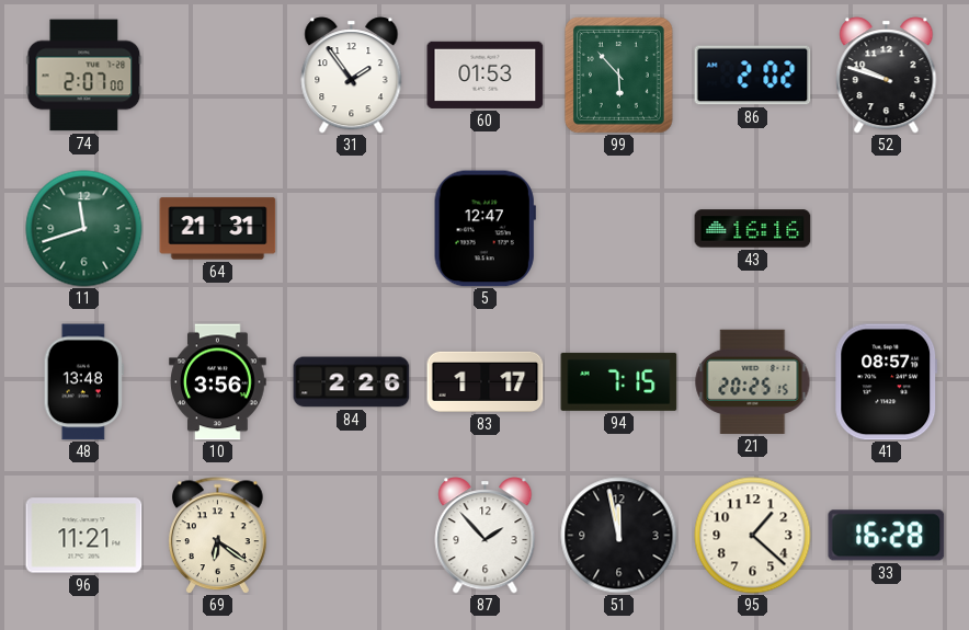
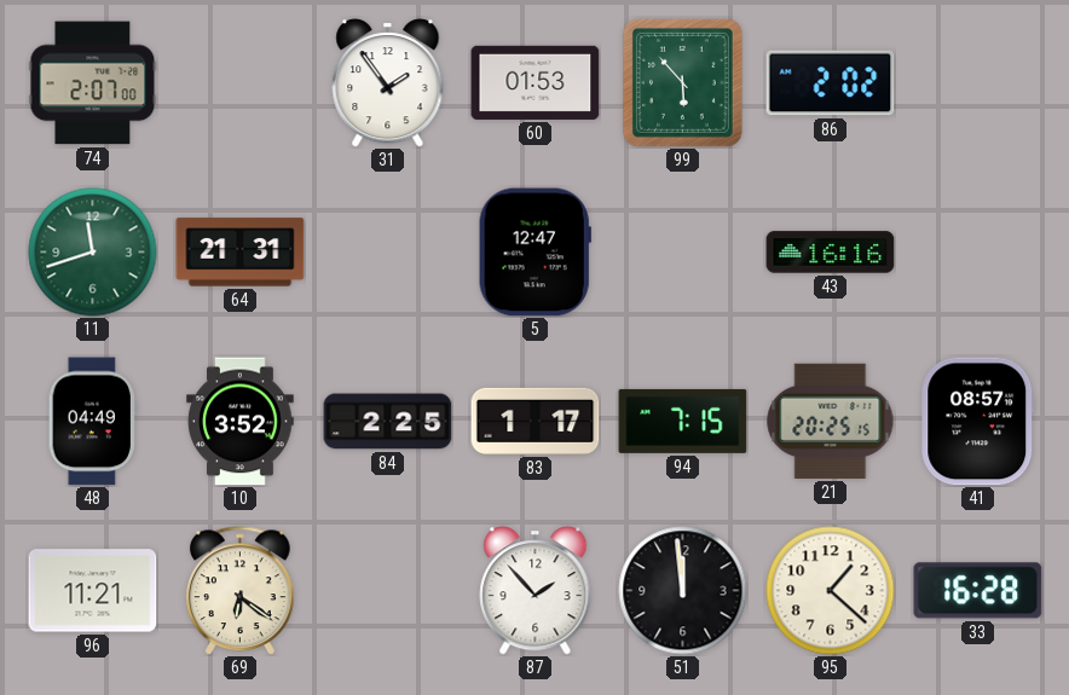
52: 9:48 -> none (887, 76)
48: 13:48 -> 04:49 (92, 422)
10: 3:56 -> 3:52 (241, 422)
84: 2:26 -> 2:25 (388, 422)
51: 11:58 -> 11:59 (683, 591)
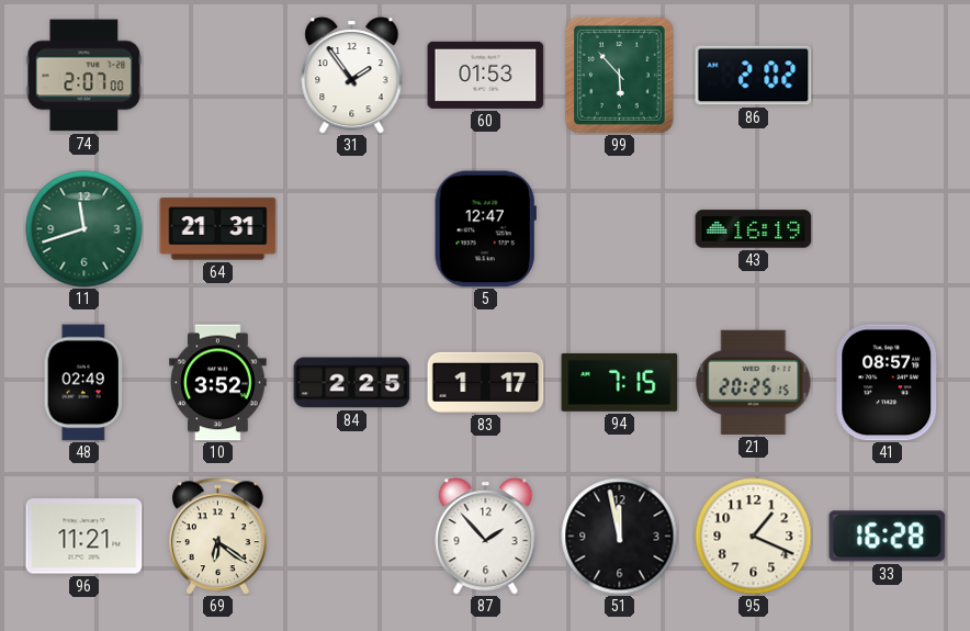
43: 16:16 -> 16:19 (754, 229)
48: 04:49 -> 02:49 (83, 383)
51: 11:59 -> 11:58 (620, 537)
95: 1:22 -> 1:19 (754, 537)
